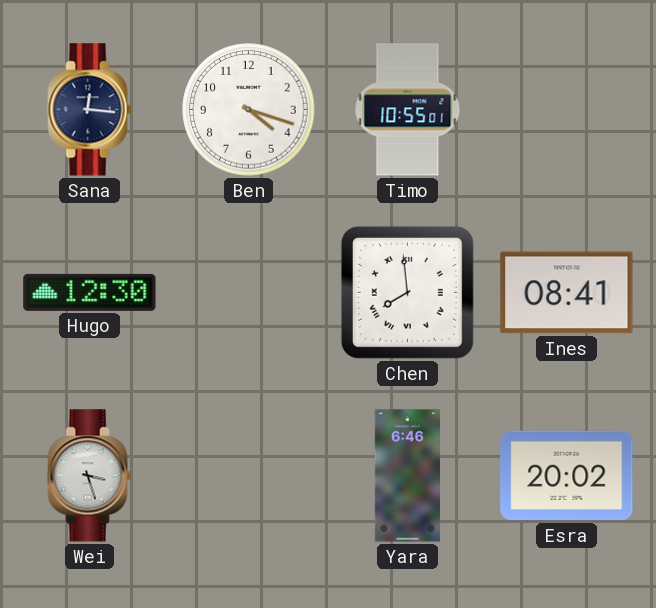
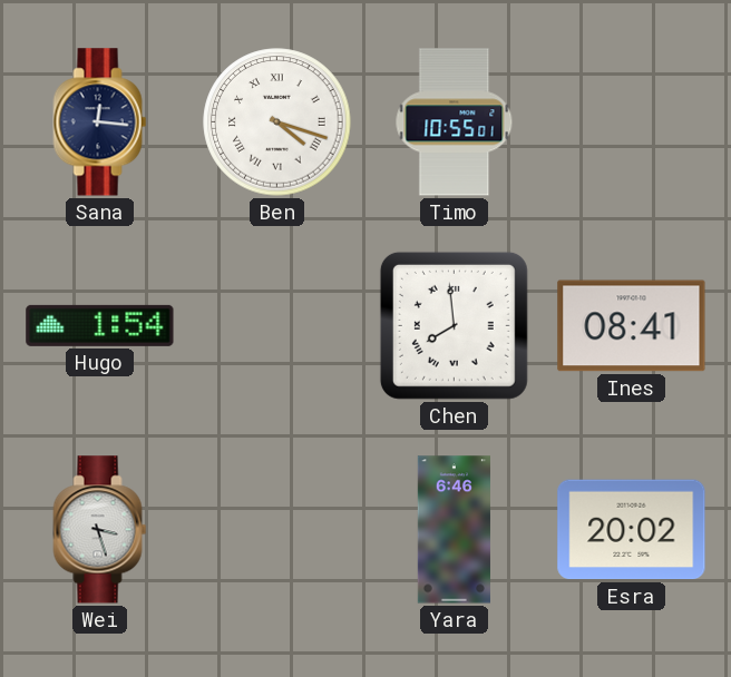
Ben numerals: Arabic -> Roman (277, 122)
Hugo: 12:30 -> 1:54 (100, 325)
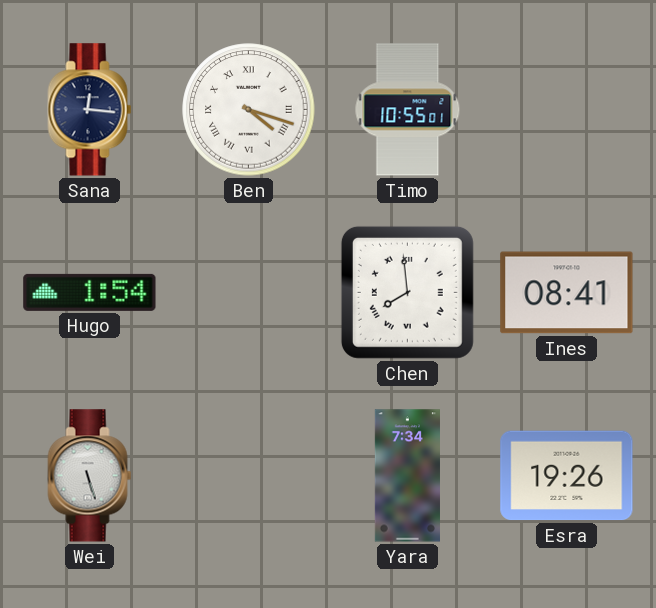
Wei: 3:27 -> 5:27 (90, 476)
Yara: 6:46 -> 7:34 (407, 476)
Esra: 20:02 -> 19:26 (567, 476)
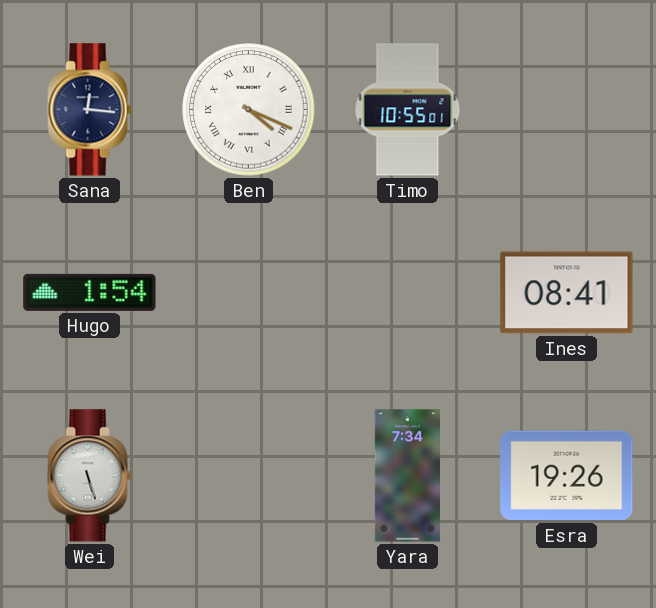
Ben: 4:18 -> 4:19 (249, 110)
Chen: 7:59 -> none (407, 292)
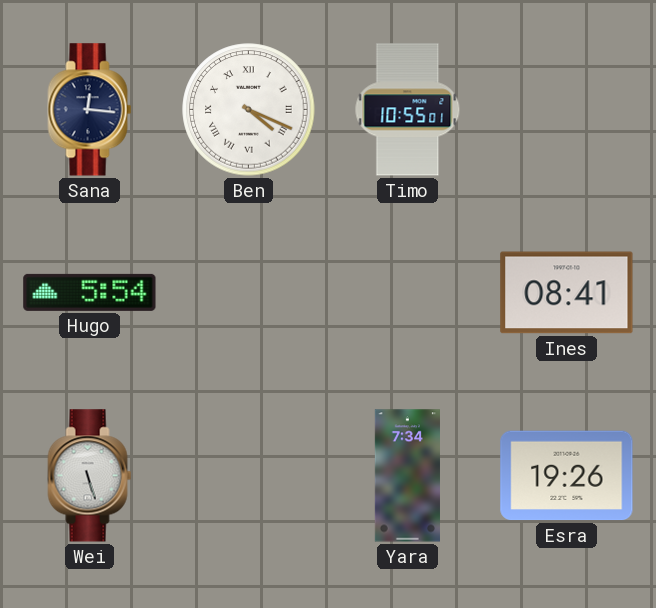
Hugo: 1:54 -> 5:54 (90, 292)
